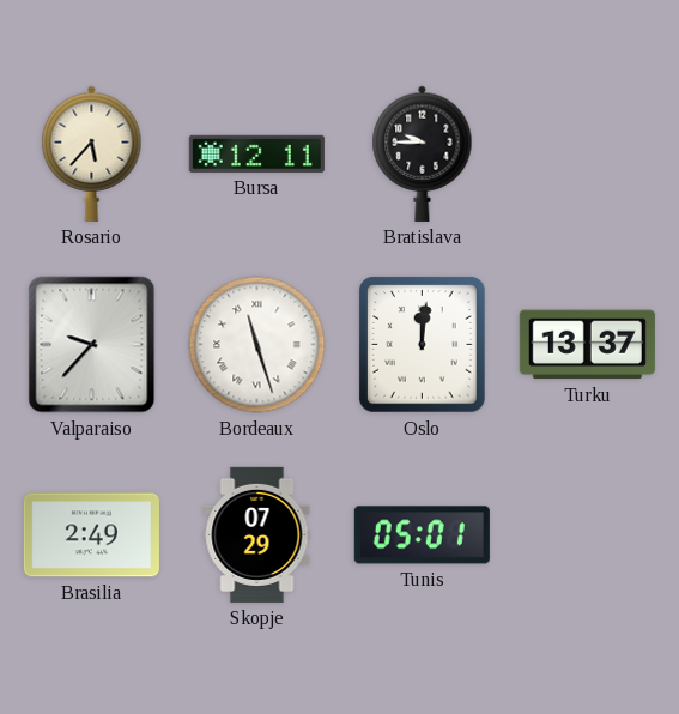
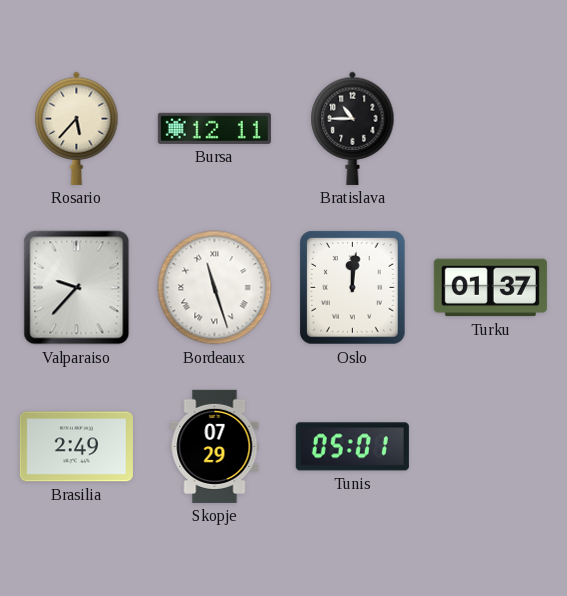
Bratislava: 9:45 -> 10:45 (353, 128)
Turku: 13:37 -> 01:37 (490, 288)
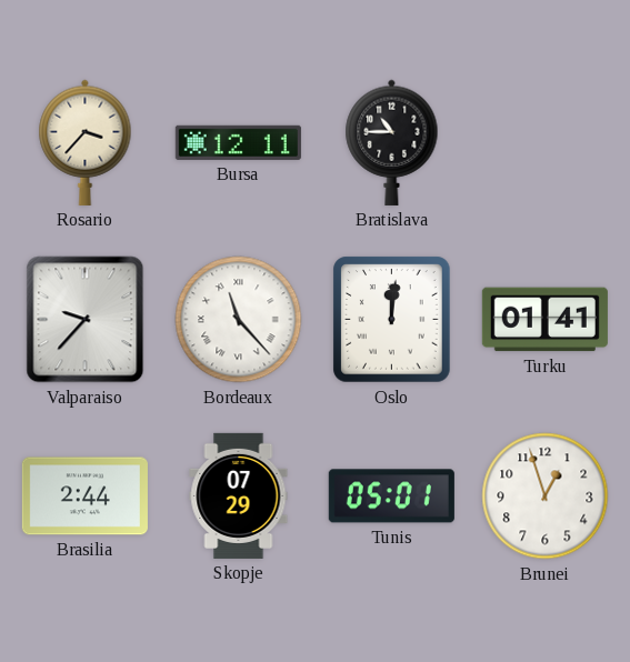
Rosario: 5:37 -> 3:37 (86, 142)
Bordeaux: 11:27 -> 11:23 (239, 320)
Turku: 01:37 -> 01:41 (544, 320)
Brasilia: 2:49 -> 2:44 (84, 496)
Brunei: none -> 12:57 (546, 496)
